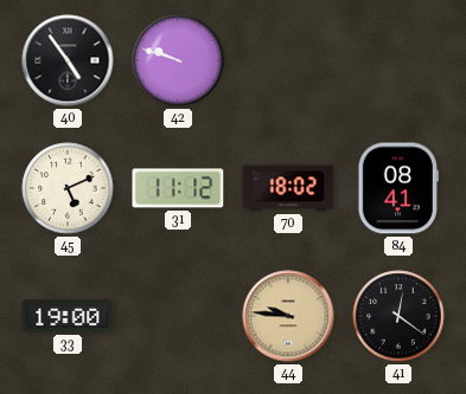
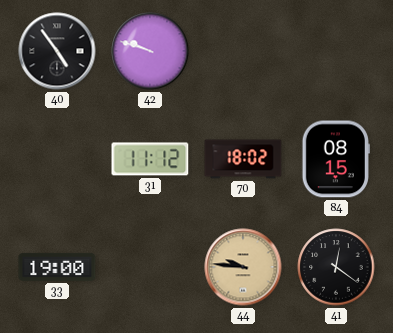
45: 5:11 -> none (68, 188)
84: 08:41 -> 08:15 (336, 159)
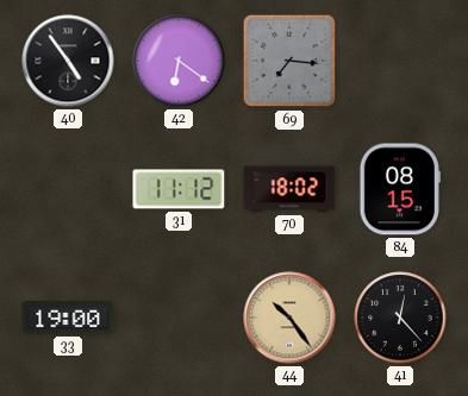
42: 9:48 -> 6:21 (179, 61)
69: none -> 7:16 (289, 61)
44: 9:46 -> 10:24 (289, 318)
41: 12:21 -> 12:23 (400, 318)
